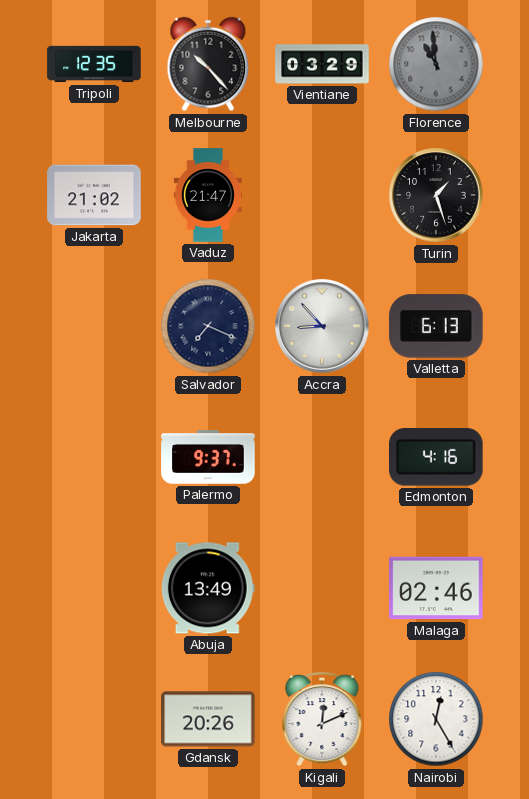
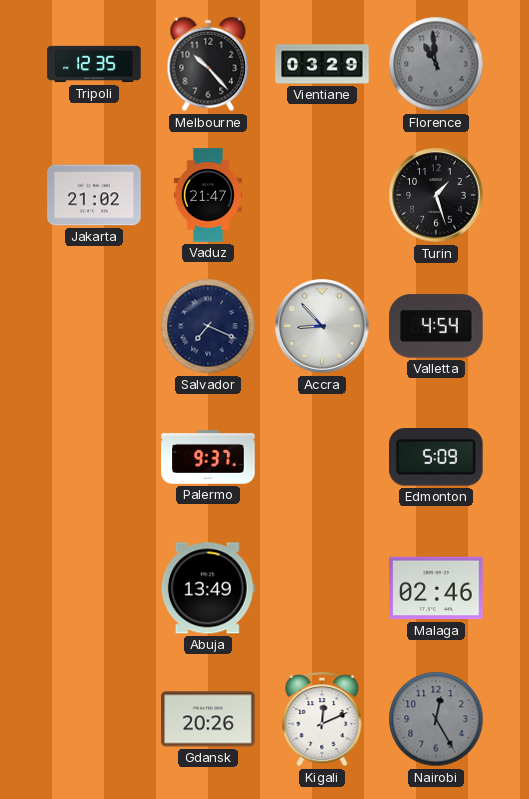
Valletta: 6:13 -> 4:54 (436, 326)
Edmonton: 4:16 -> 5:09 (437, 457)
Nairobi dial: white -> grey (436, 719)
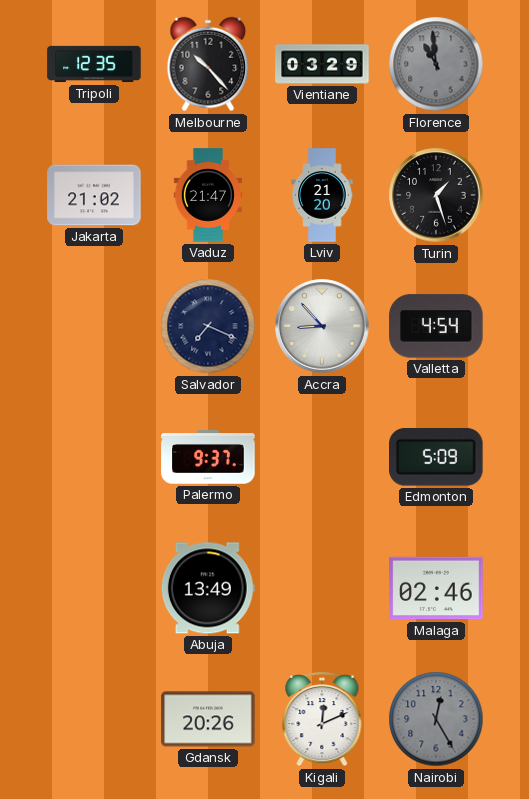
Lviv: none -> 21:20 (322, 195)
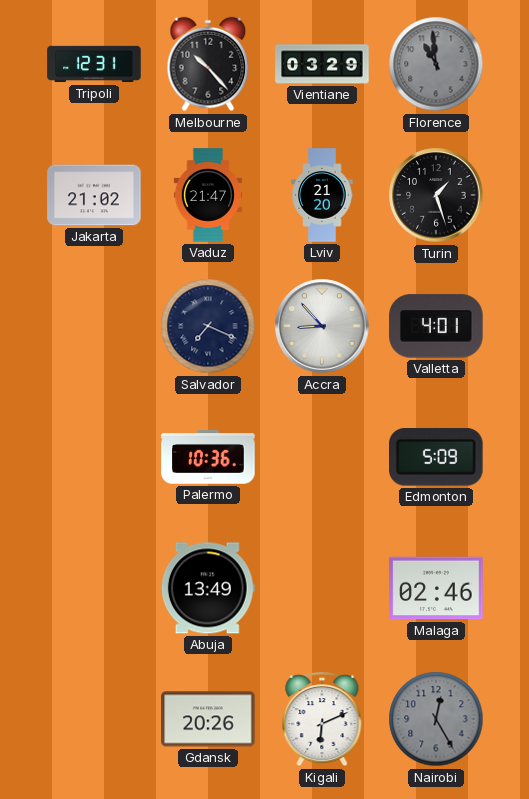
Tripoli: 12:35 -> 12:31 (94, 64)
Valletta: 4:54 -> 4:01 (436, 326)
Palermo: 9:37 -> 10:36 (208, 457)
Kigali: 12:11 -> 6:11 (322, 719)
